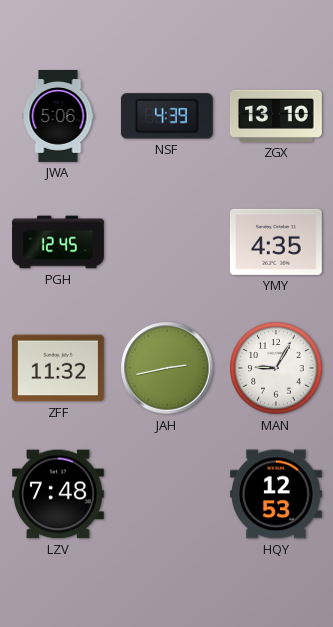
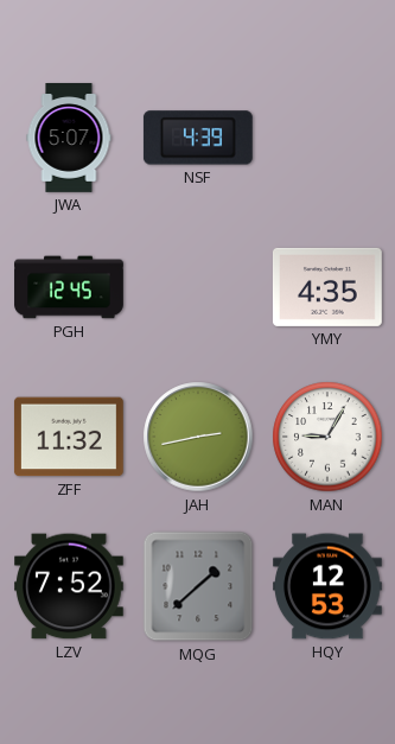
JWA: 5:06 -> 5:07 (69, 139)
ZGX: 13:10 -> none (276, 116)
LZV: 7:48 -> 7:52 (70, 586)
MQG: none -> 1:38 (198, 586)
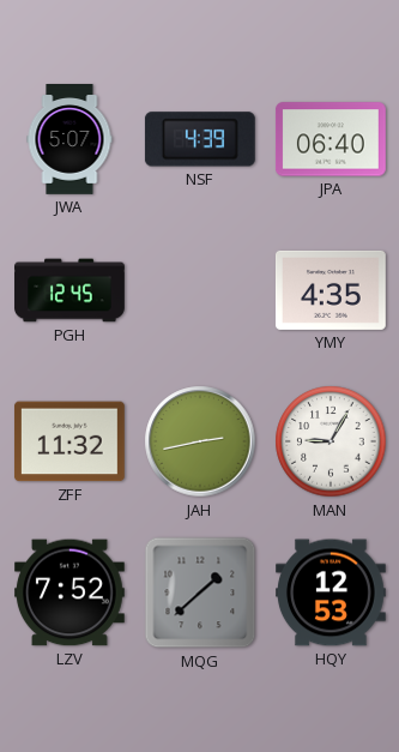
JPA: none -> 06:40 (331, 139)
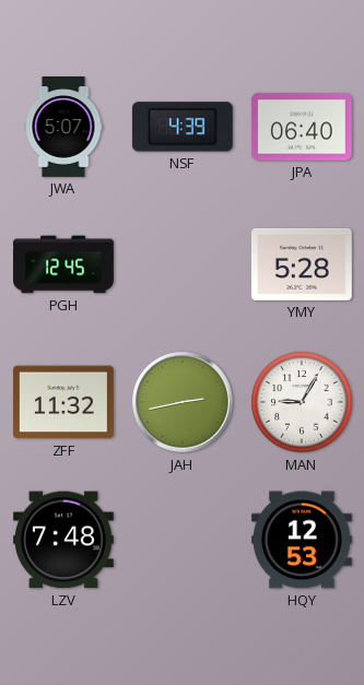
YMY: 4:35 -> 5:28 (302, 264)
LZV: 7:52 -> 7:48 (64, 540)
MQG: 1:38 -> none (200, 592)
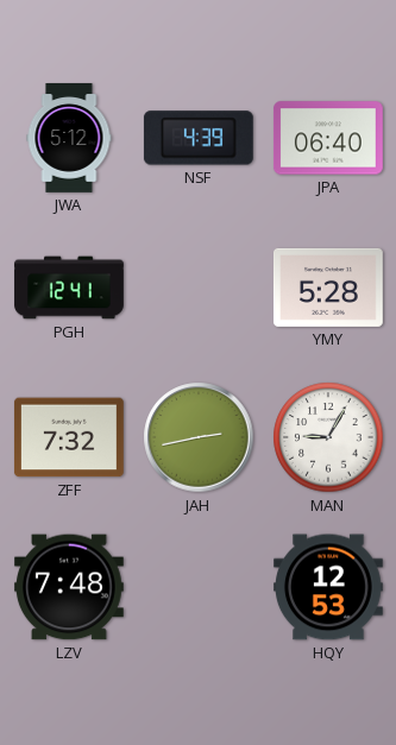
JWA: 5:07 -> 5:12 (69, 139)
PGH: 12:45 -> 12:41 (69, 288)
ZFF: 11:32 -> 7:32 (69, 437)
